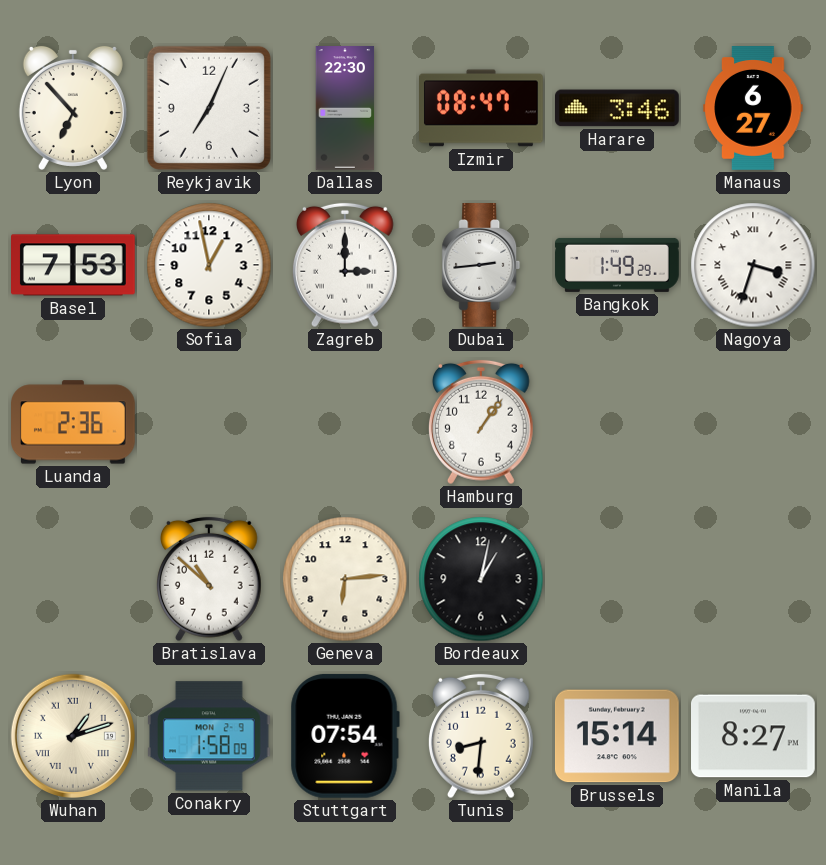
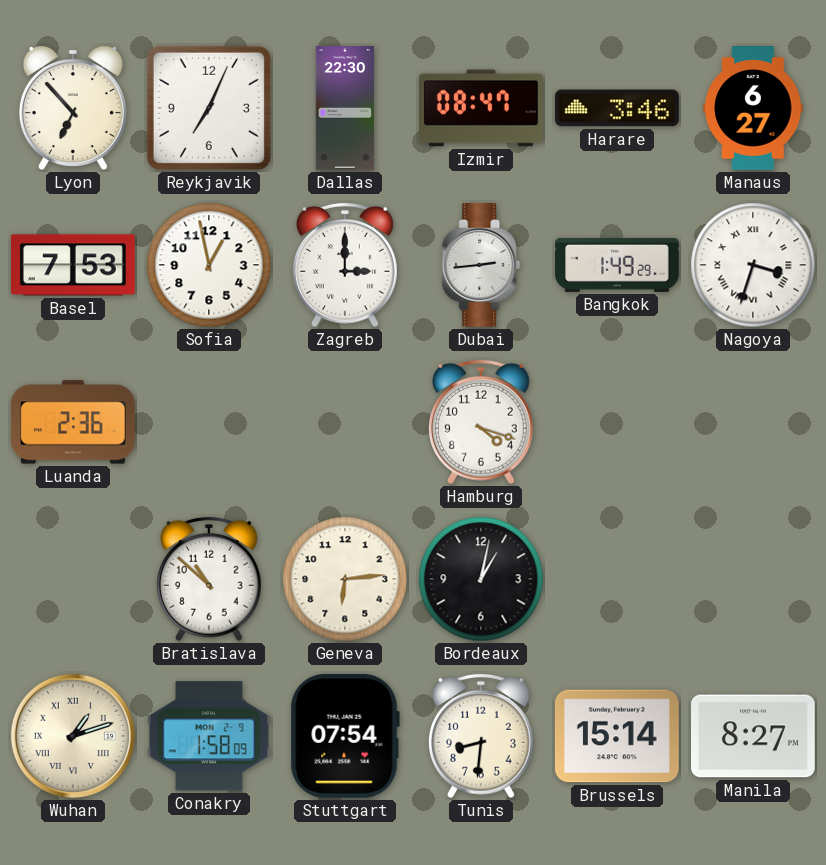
Hamburg: 1:06 -> 4:18 (481, 422)
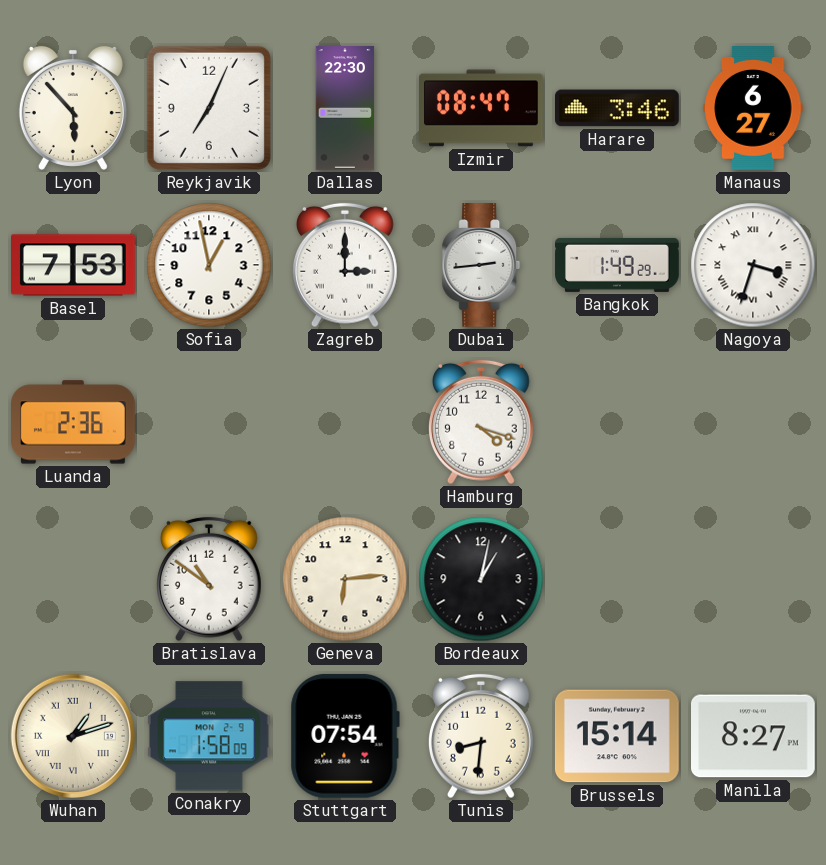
Lyon: 6:53 -> 5:53 (73, 108)
Bratislava: 10:52 -> 10:51 (209, 579)
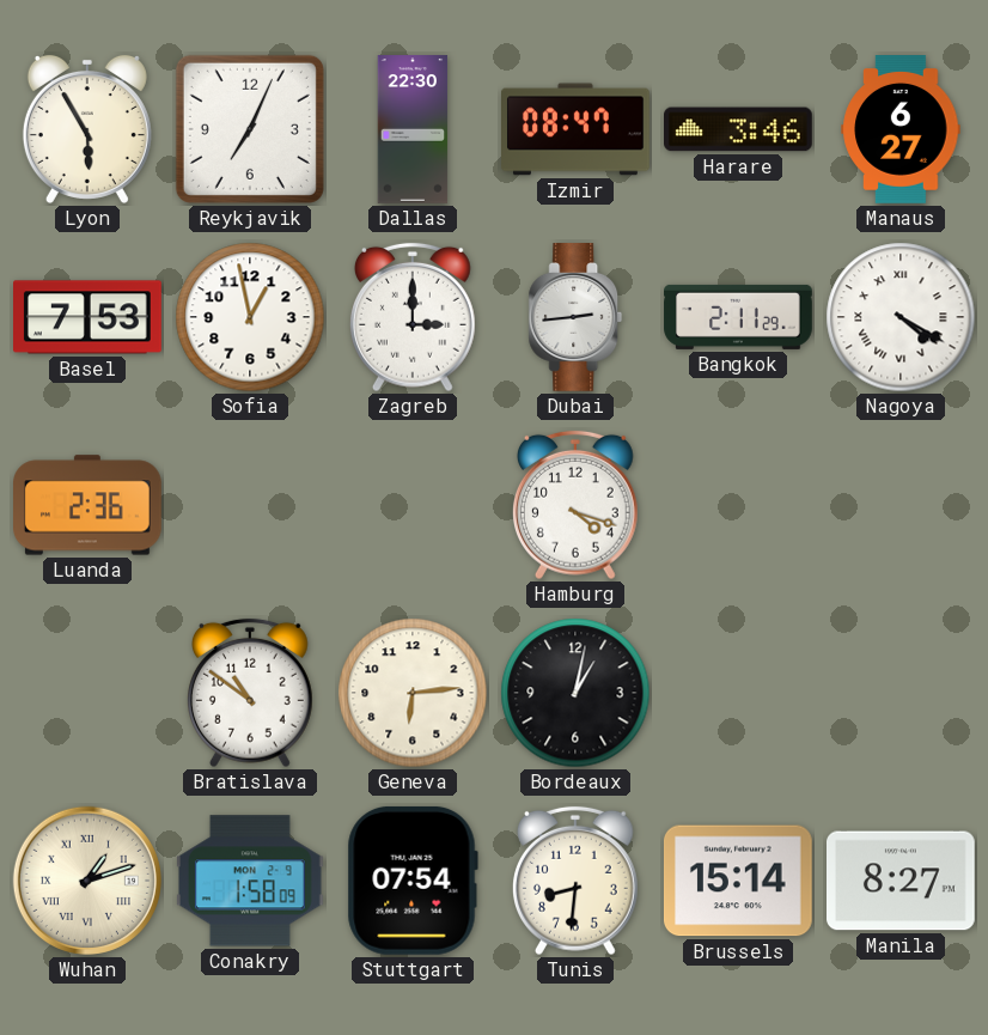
Lyon: 5:53 -> 5:55 (87, 129)
Bangkok: 1:49 -> 2:11 (738, 317)
Nagoya: 3:33 -> 4:20 (901, 317)
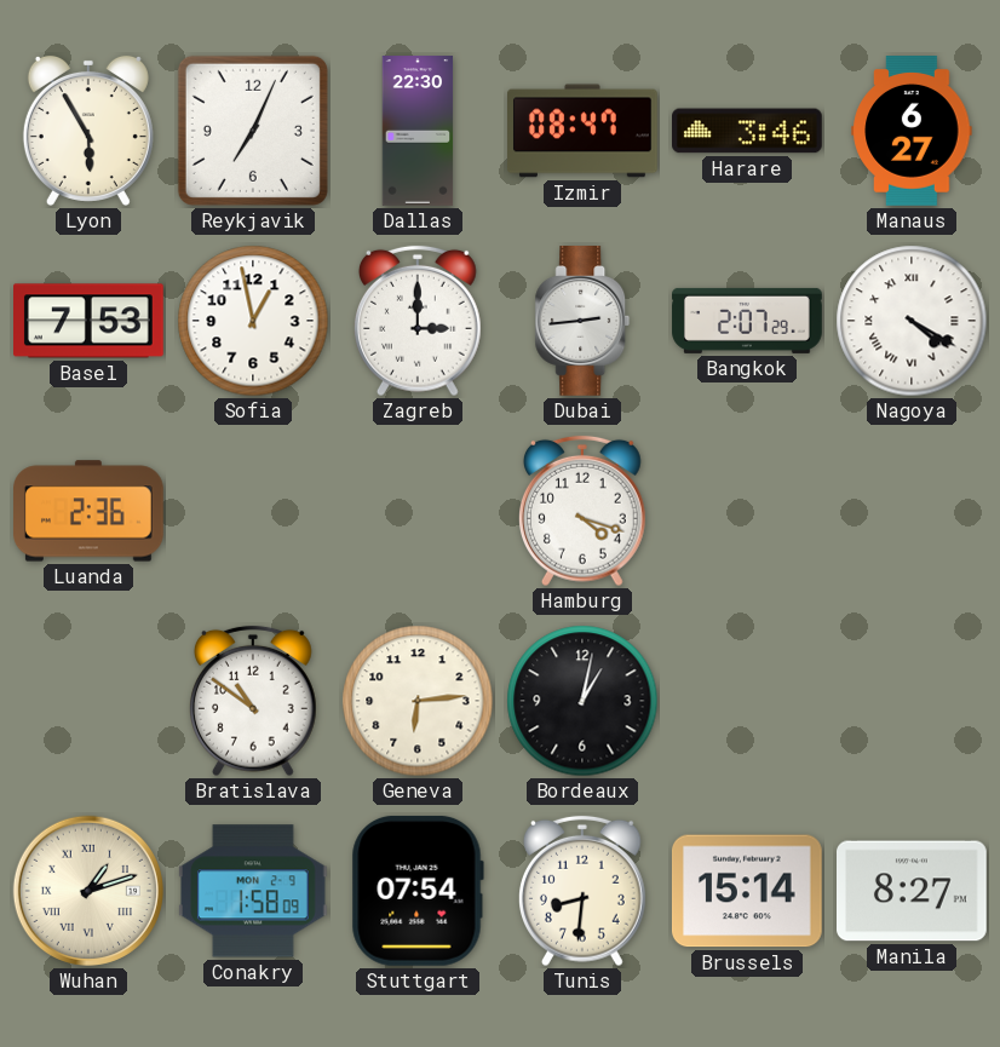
Bangkok: 2:11 -> 2:07 (747, 321)
